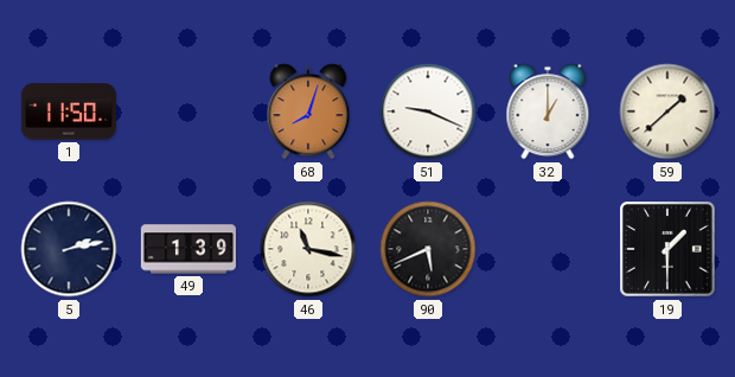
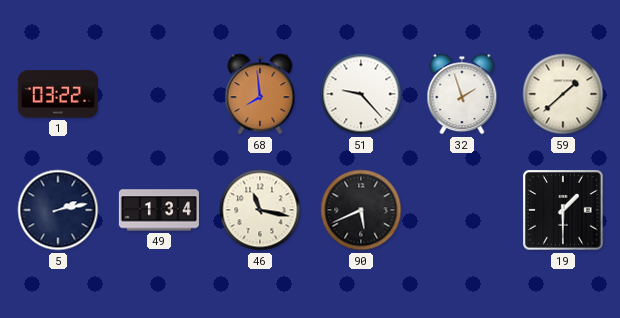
1: 11:50 -> 03:22 (58, 94)
68: 8:03 -> 7:59 (260, 94)
51: 9:19 -> 9:23 (361, 94)
32: 1:00 -> 1:57 (462, 94)
49: 1:39 -> 1:34 (159, 210)
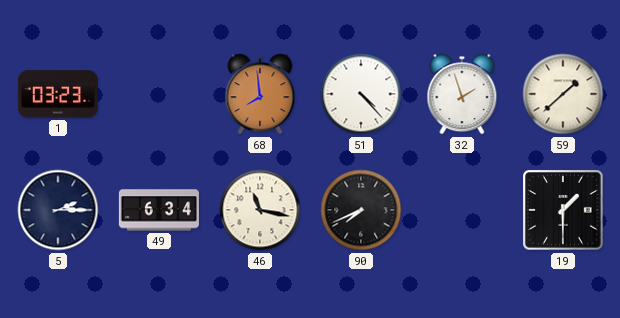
1: 03:22 -> 03:23 (58, 94)
51: 9:23 -> 4:23 (361, 94)
5: 2:13 -> 2:15 (58, 210)
49: 1:34 -> 6:34 (159, 210)
90: 5:41 -> 7:41 (361, 210)
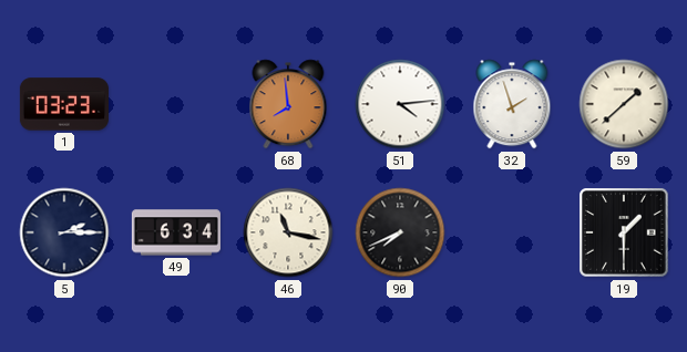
51: 4:23 -> 4:14 (400, 104)
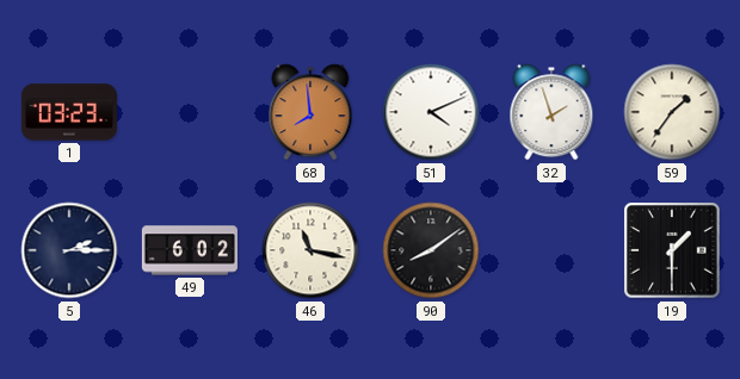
51: 4:14 -> 4:11 (431, 112)
59: 1:38 -> 1:36 (672, 112)
49: 6:34 -> 6:02 (190, 250)
90: 7:41 -> 8:09 (431, 250)
